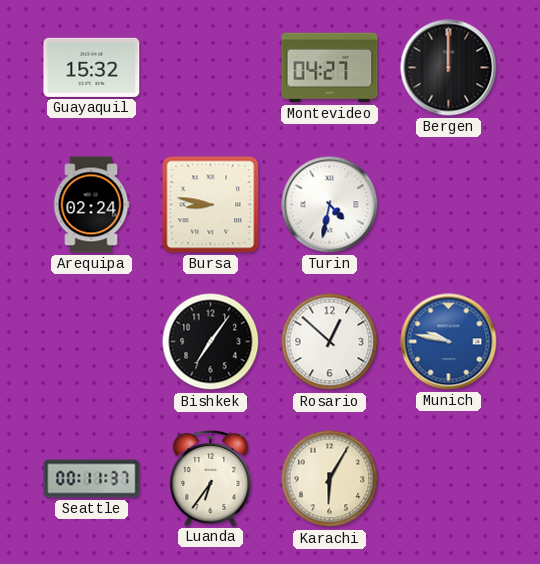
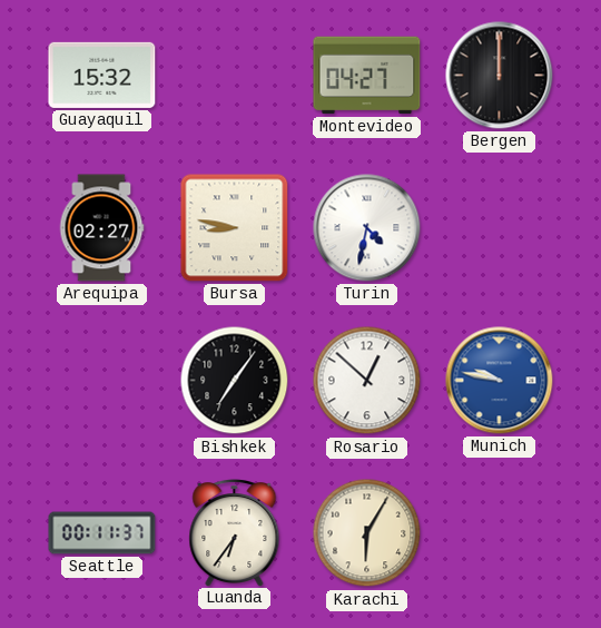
Arequipa: 02:24 -> 02:27 (101, 228)
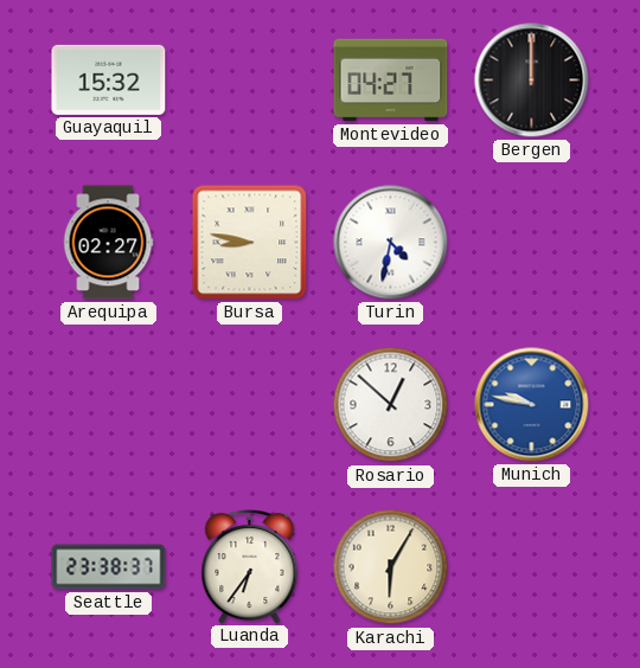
Bishkek: 7:06 -> none (235, 381)
Seattle: 00:11 -> 23:38 (109, 567)
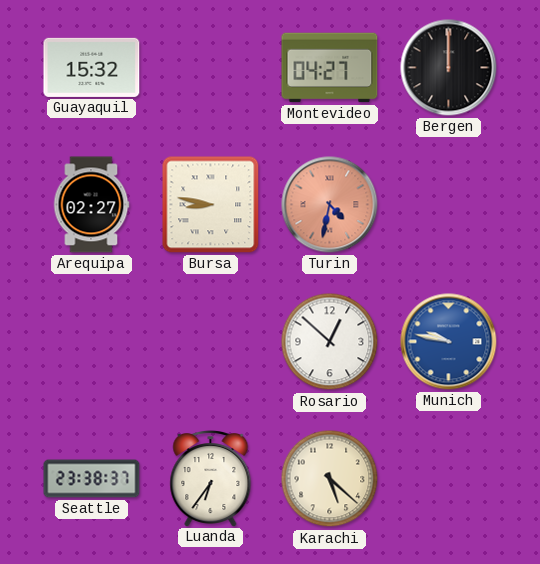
Turin dial: white -> salmon (330, 205)
Karachi: 6:05 -> 5:22 (330, 479)
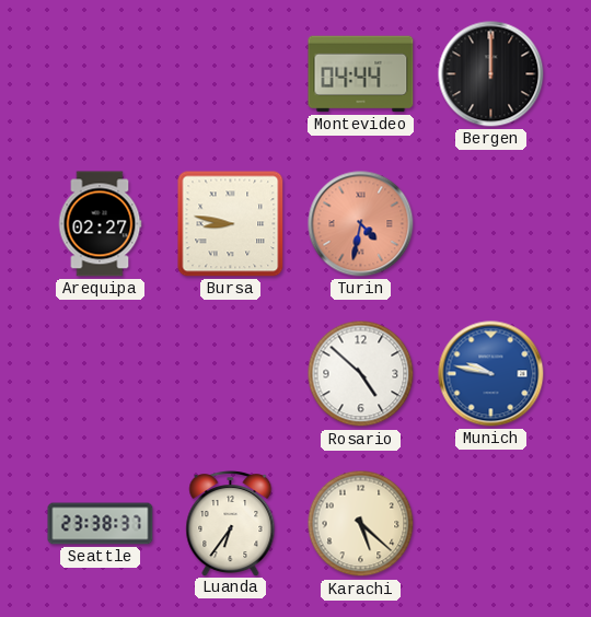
Guayaquil: 15:32 -> none (92, 67)
Montevideo: 04:27 -> 04:44 (361, 74)
Rosario: 12:52 -> 4:52 (361, 374)
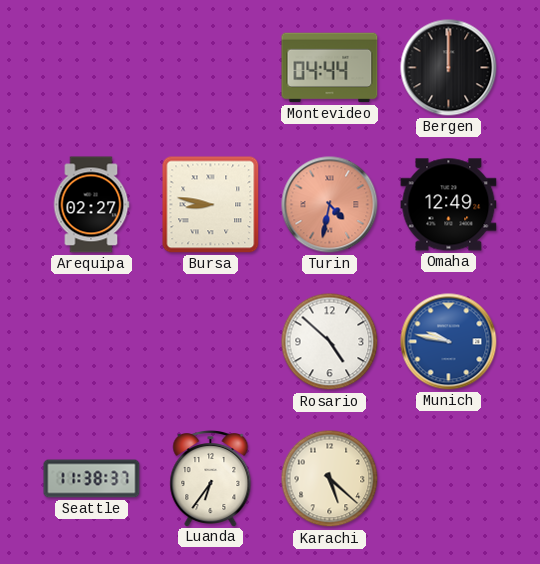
Omaha: none -> 12:49 (449, 205)
Seattle: 23:38 -> 11:38 (92, 479)
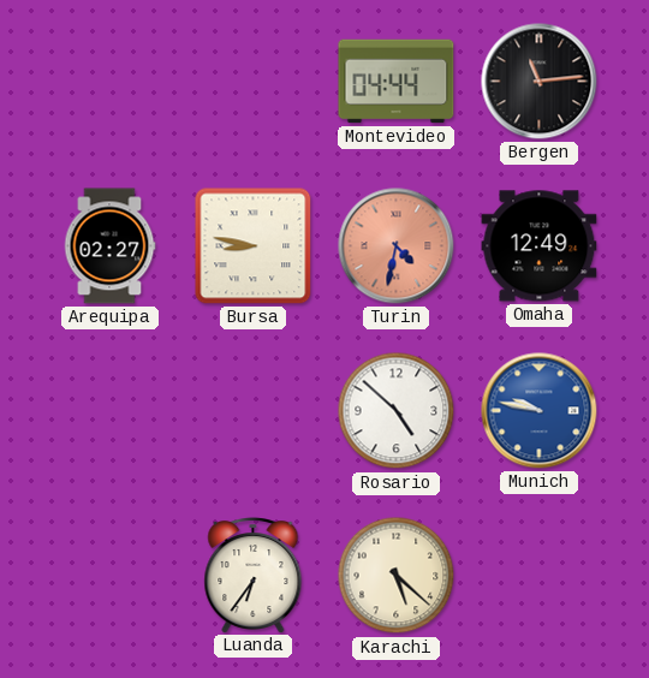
Bergen: 12:00 -> 11:14 (540, 82)
Seattle: 11:38 -> none (92, 479)
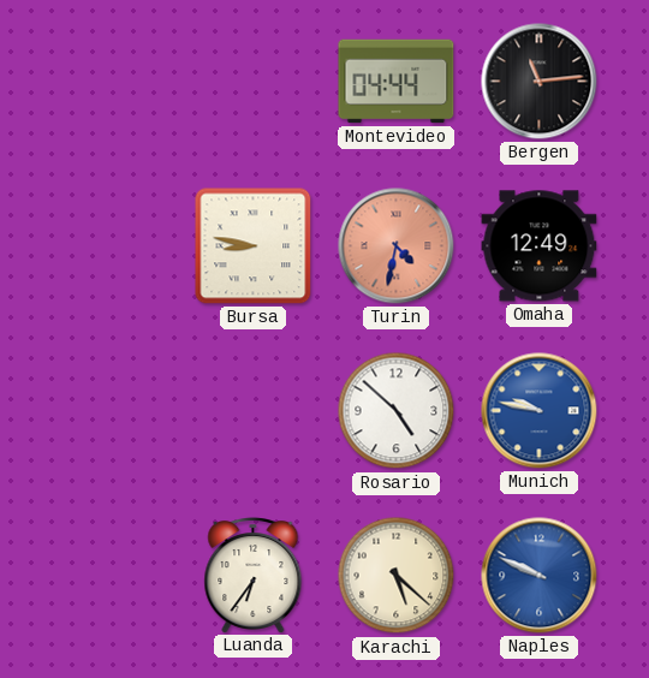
Arequipa: 02:27 -> none (109, 246)
Naples: none -> 9:49 (540, 576)
